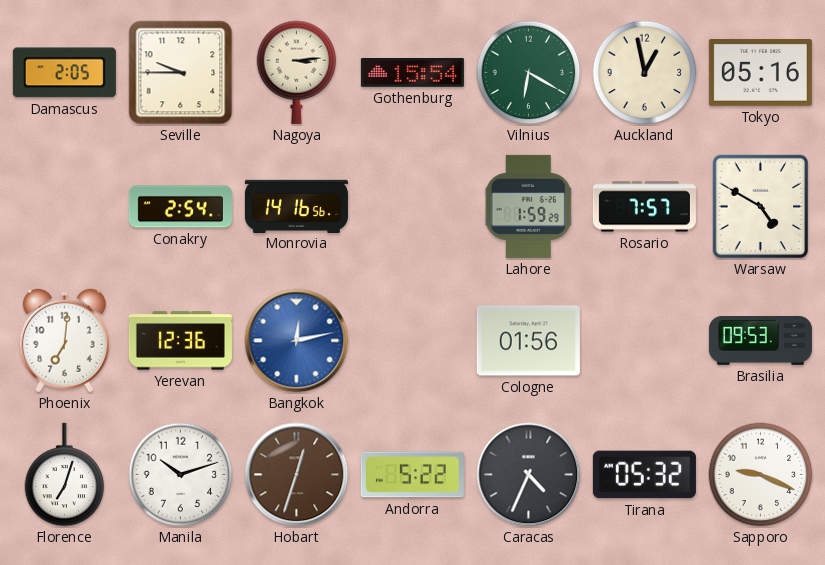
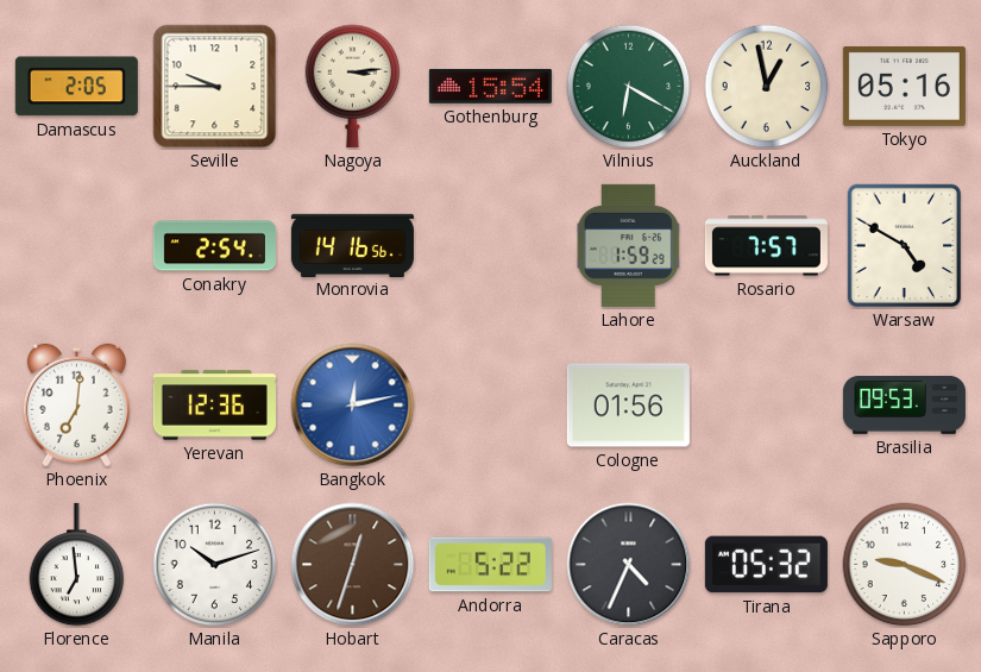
Florence: 7:03 -> 6:59 (77, 565)
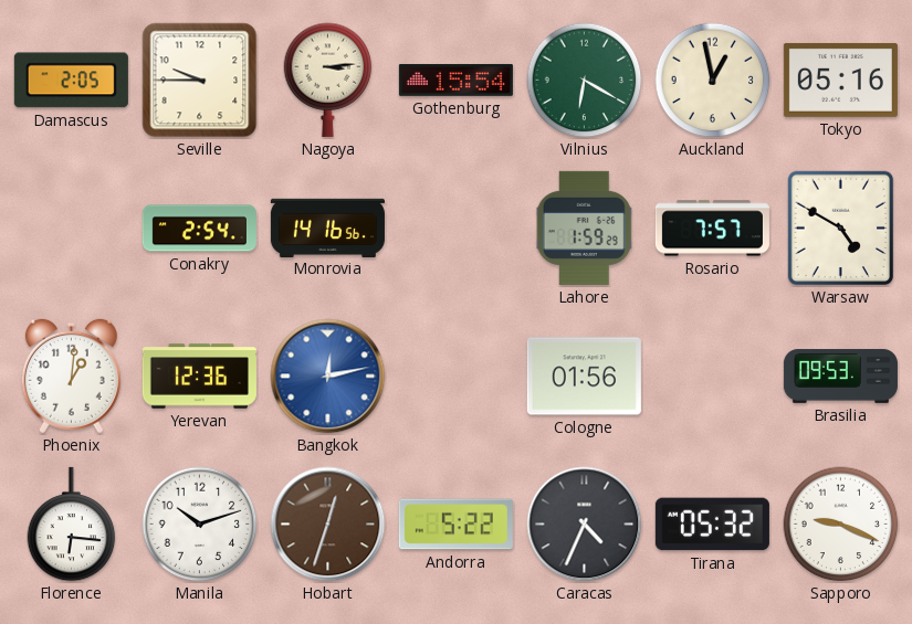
Phoenix: 7:01 -> 1:01 (71, 377)
Florence: 6:59 -> 6:16 (72, 525)
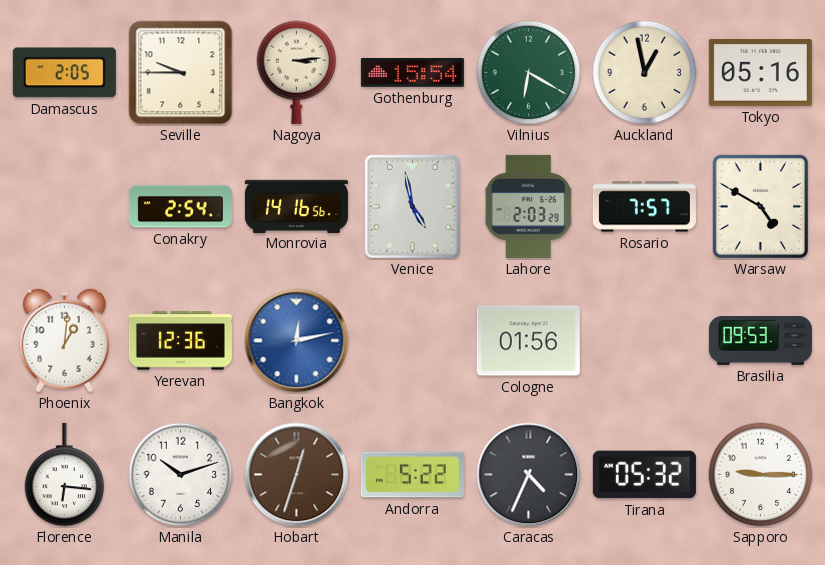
Venice: none -> 4:58 (413, 207)
Lahore: 1:59 -> 2:03 (529, 206)
Sapporo: 9:19 -> 9:15 (761, 475)
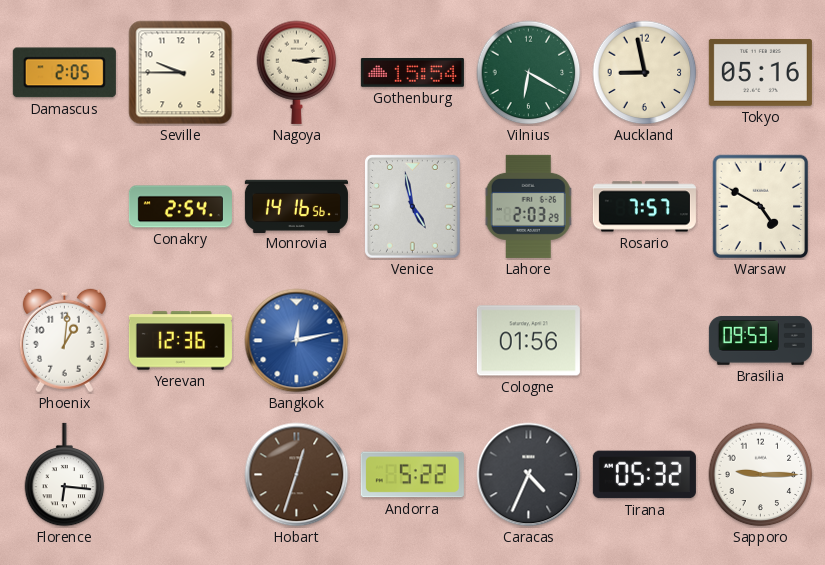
Auckland: 12:58 -> 8:58 (645, 73)
Manila: 10:12 -> none (181, 475)
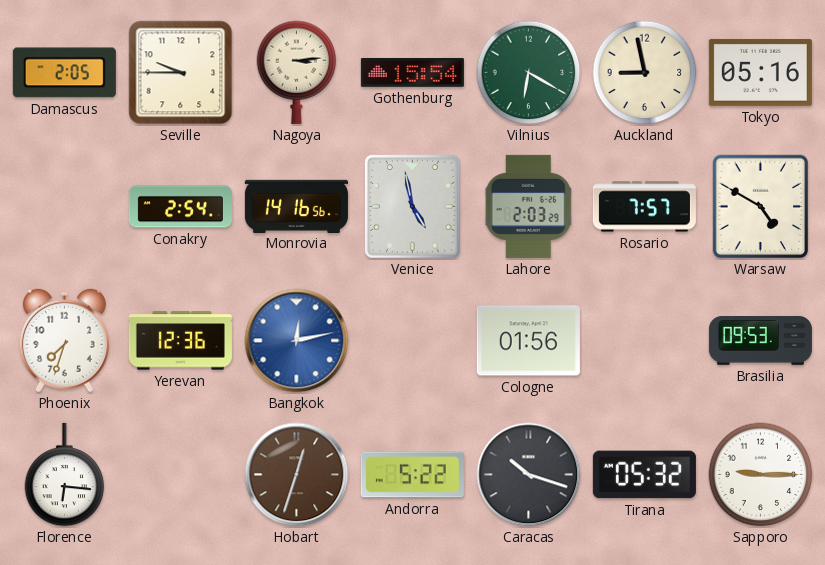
Phoenix: 1:01 -> 7:33 (64, 341)
Caracas: 4:34 -> 10:18 (529, 475)
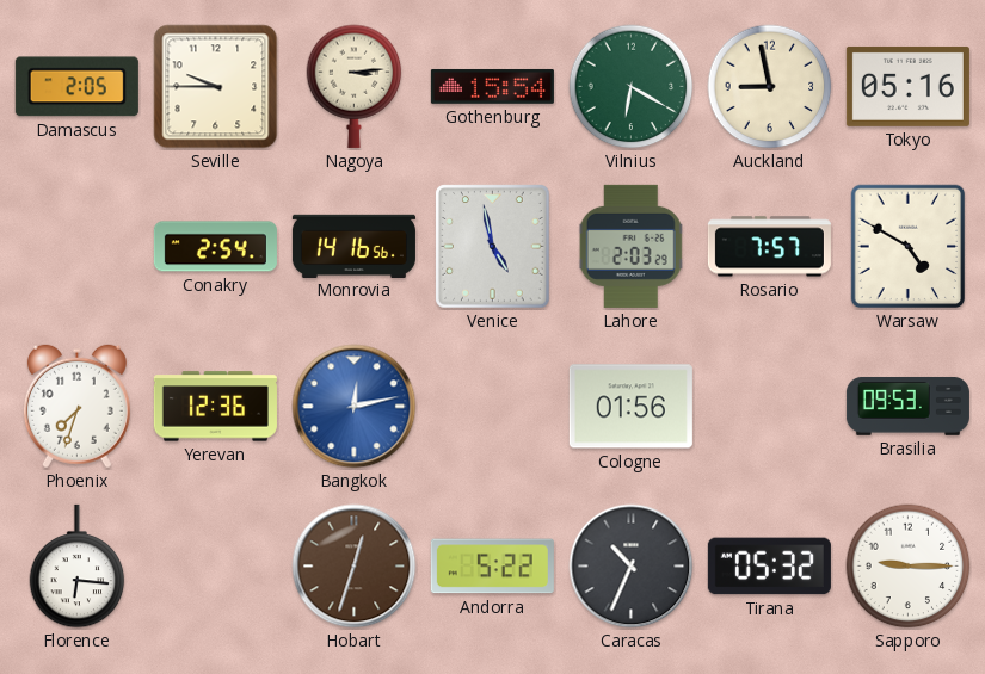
Caracas: 10:18 -> 10:34 (632, 567)
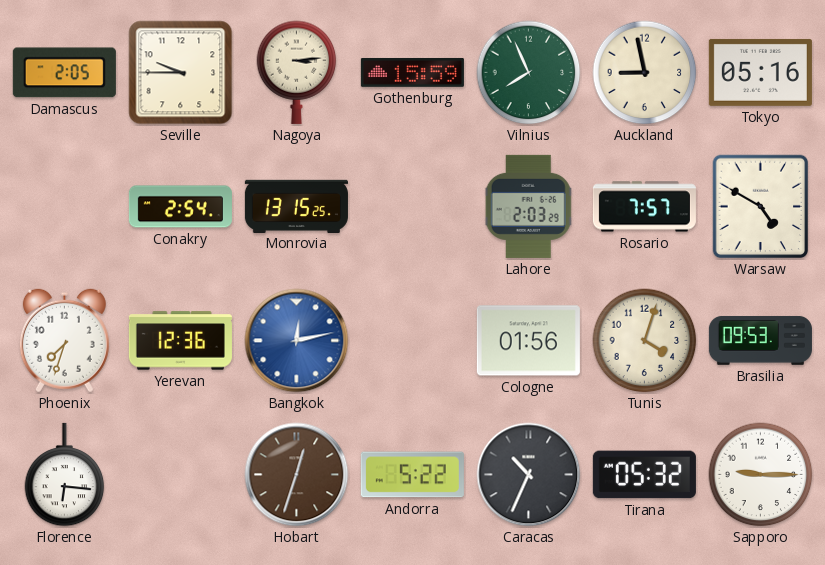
Gothenburg: 15:54 -> 15:59 (412, 72)
Vilnius: 6:20 -> 7:56 (529, 73)
Monrovia: 14:16 -> 13:15 (296, 206)
Venice: 4:58 -> none (493, 247)
Tunis: none -> 4:03 (645, 341)
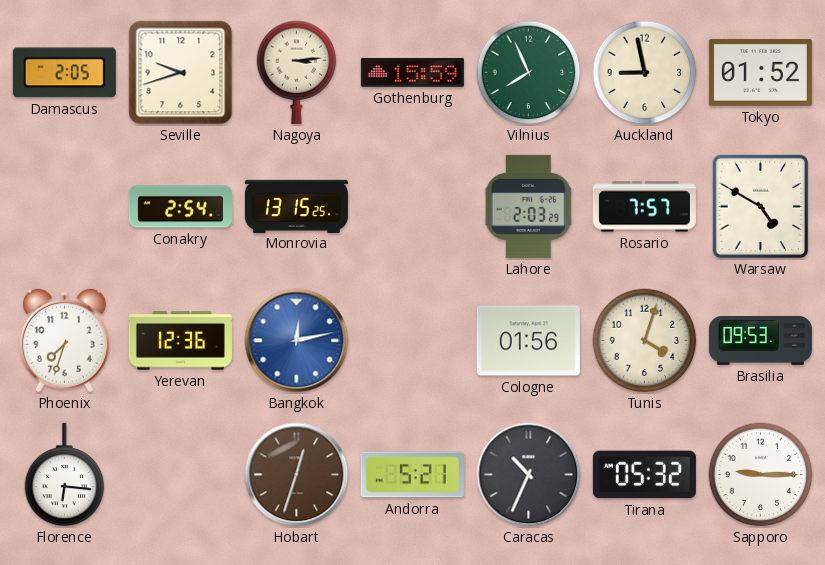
Seville: 9:45 -> 9:42 (181, 73)
Tokyo: 05:16 -> 01:52 (760, 72)
Andorra: 5:22 -> 5:21 (412, 475)
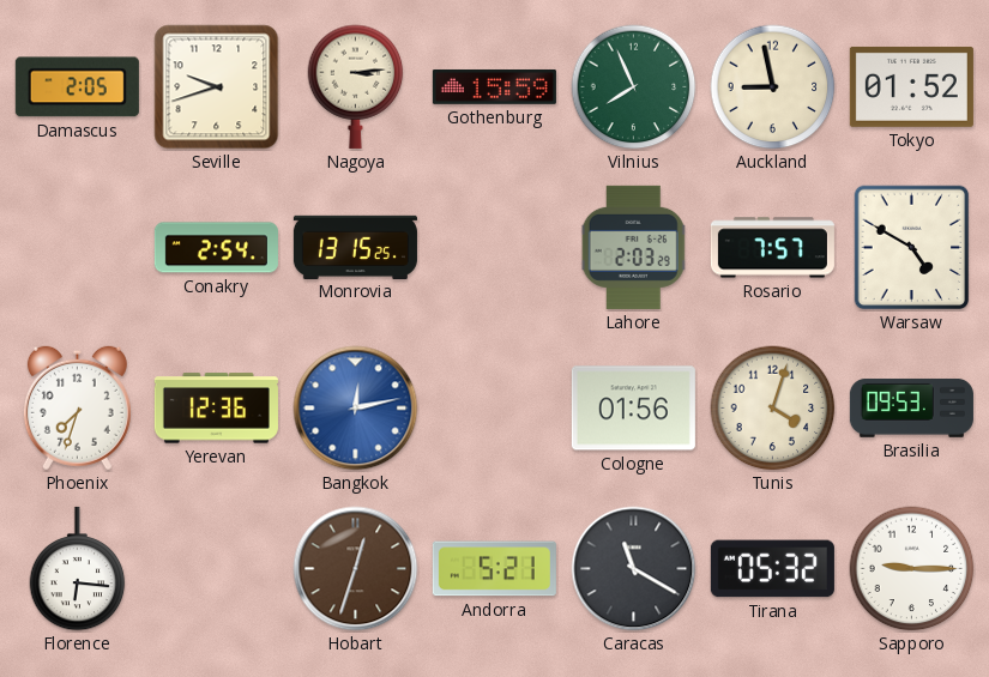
Caracas: 10:34 -> 11:20 (634, 569)
